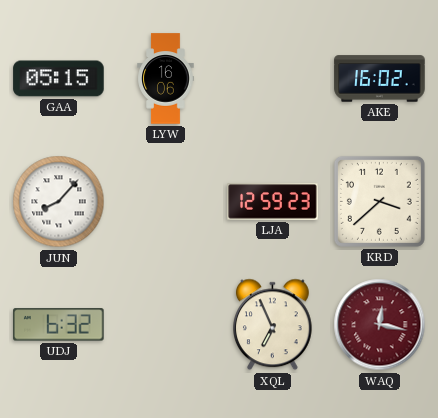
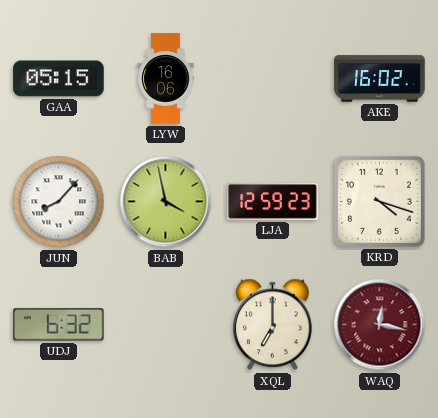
BAB: none -> 3:58 (166, 202)
KRD: 3:38 -> 4:18 (379, 201)
XQL: 6:56 -> 7:00 (273, 325)
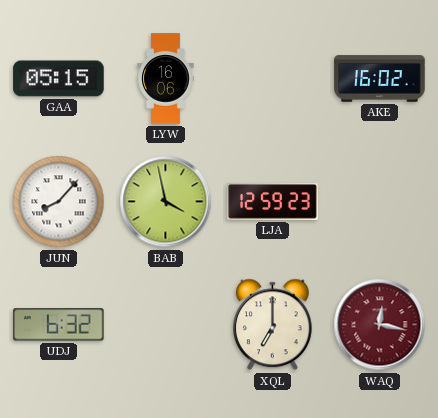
KRD: 4:18 -> none (379, 201)
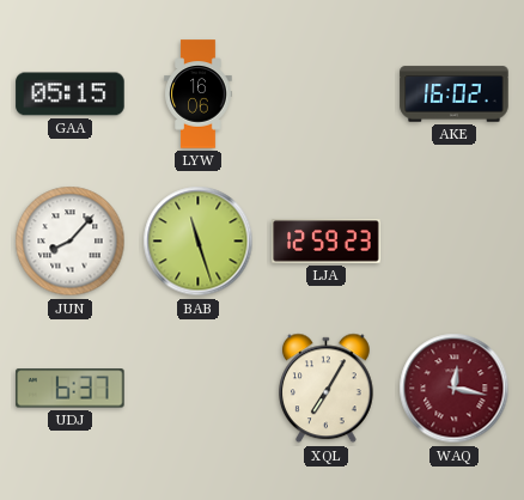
BAB: 3:58 -> 11:27 (199, 242)
UDJ: 6:32 -> 6:37 (71, 389)
XQL: 7:00 -> 7:05 (327, 389)
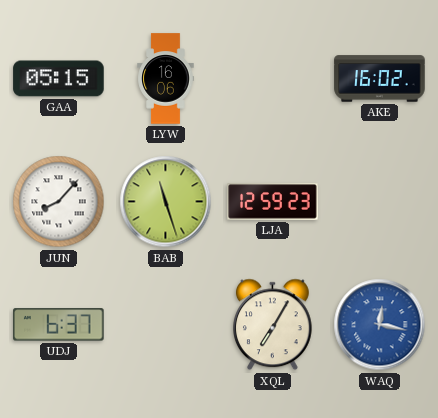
WAQ dial: burgundy -> blue (380, 325)
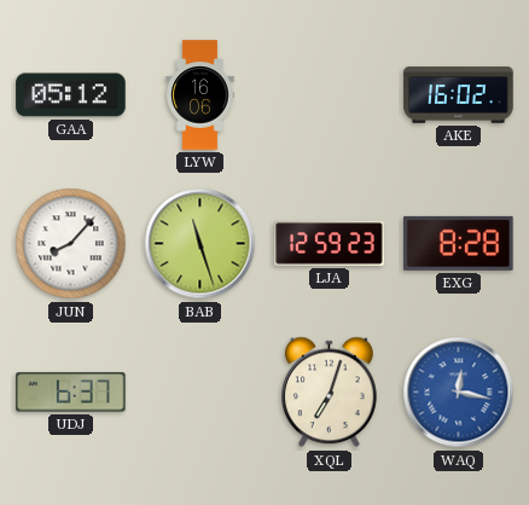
GAA: 05:15 -> 05:12 (71, 95)
EXG: none -> 8:28 (459, 243)
XQL: 7:05 -> 7:03 (330, 393)
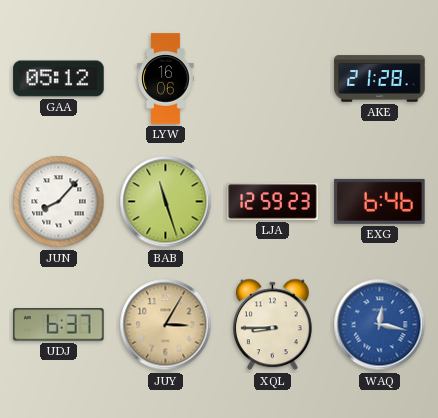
AKE: 16:02 -> 21:28 (380, 79)
EXG: 8:28 -> 6:46 (380, 201)
JUY: none -> 3:05 (166, 325)
XQL: 7:03 -> 8:45 (273, 325)
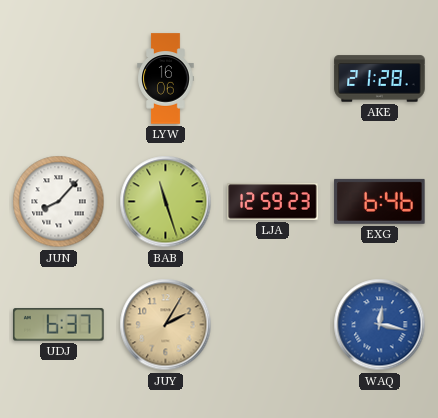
GAA: 05:12 -> none (59, 79)
JUY: 3:05 -> 2:05 (166, 325)
XQL: 8:45 -> none (273, 325)
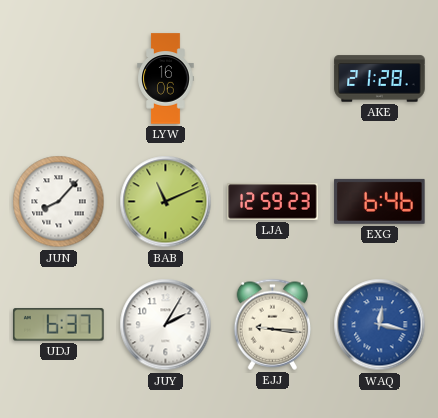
BAB: 11:27 -> 11:11 (166, 202)
JUY dial: champagne -> white (166, 325)
EJJ: none -> 9:16 (273, 324)
